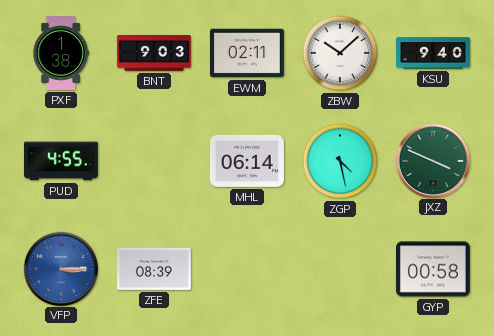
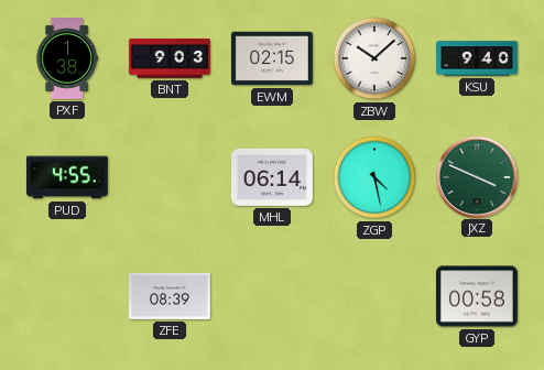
EWM: 02:11 -> 02:15 (272, 58)
VFP: 3:15 -> none (60, 268)
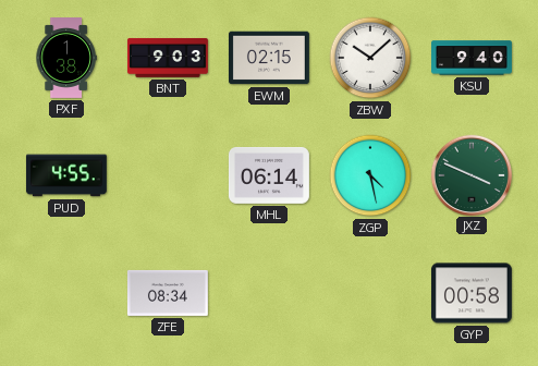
ZFE: 08:39 -> 08:34 (168, 293)
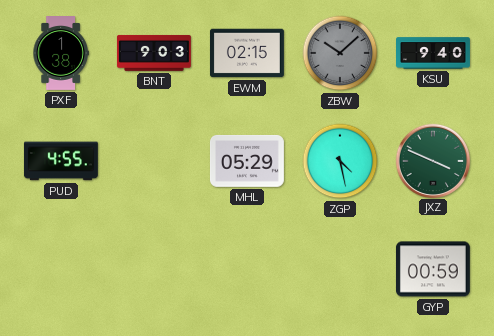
ZBW dial: white -> grey (340, 53)
MHL: 06:14 -> 05:29 (247, 161)
ZFE: 08:34 -> none (168, 293)
GYP: 00:58 -> 00:59 (433, 269)
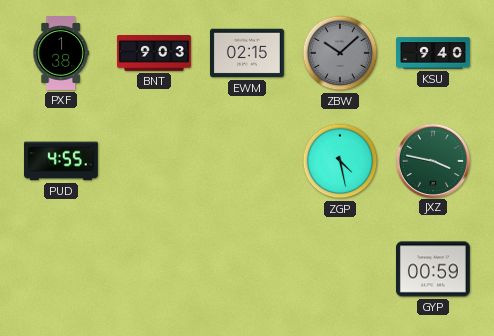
MHL: 05:29 -> none (247, 161)
JXZ: 3:49 -> 3:47 (432, 160)
